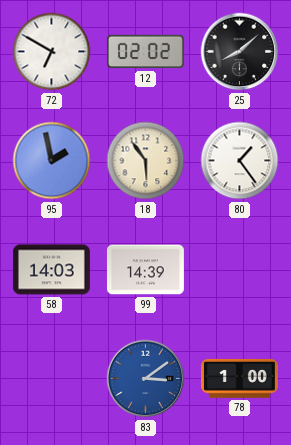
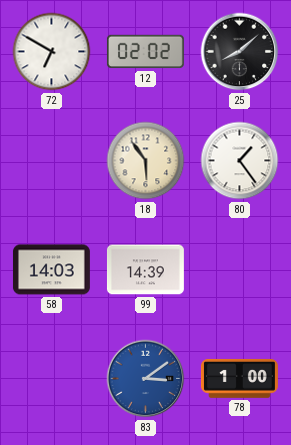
95: 1:58 -> none (52, 161)
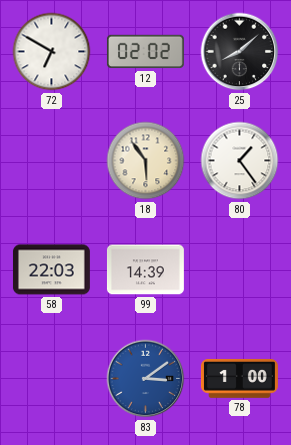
58: 14:03 -> 22:03 (51, 270)
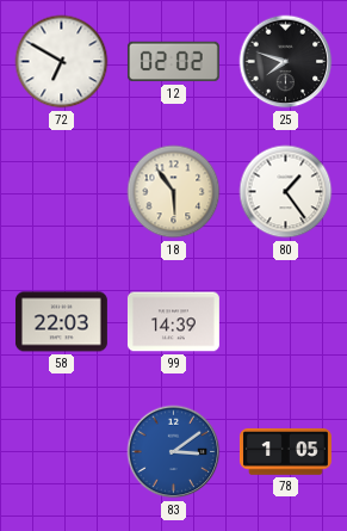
25: 8:08 -> 7:48 (286, 62)
78: 1:00 -> 1:05 (285, 452)
